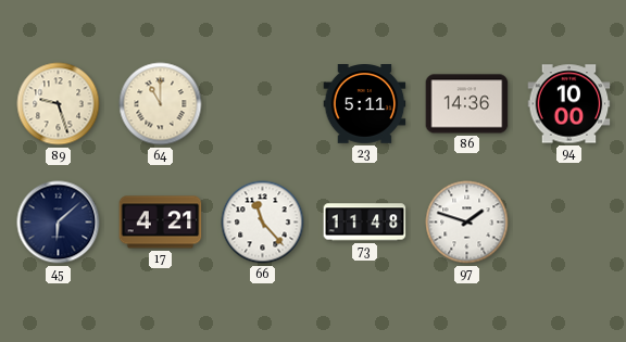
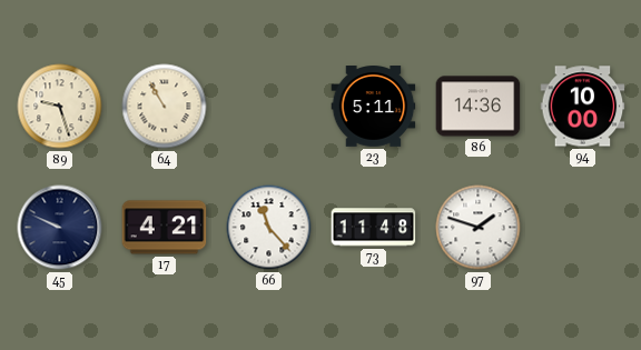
64: 11:00 -> 10:55 (165, 107)
45: 6:08 -> 9:49 (60, 228)
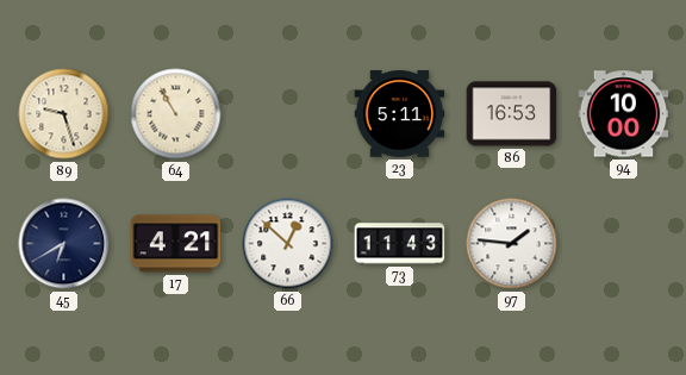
86: 14:36 -> 16:53 (512, 114)
45: 9:49 -> 6:40 (64, 244)
66: 11:23 -> 12:52 (288, 244)
73: 11:48 -> 11:43 (400, 244)
97: 1:48 -> 1:46 (512, 244)
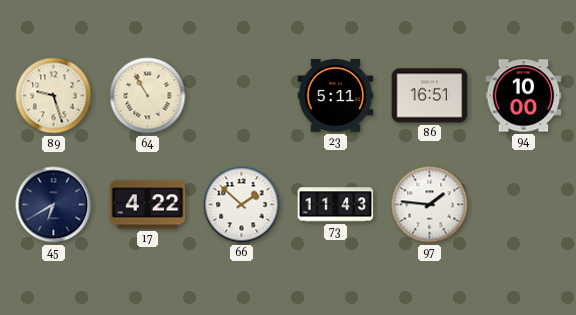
86: 16:53 -> 16:51 (430, 96)
17: 4:21 -> 4:22 (148, 205)
66: 12:52 -> 1:52 (242, 205)
